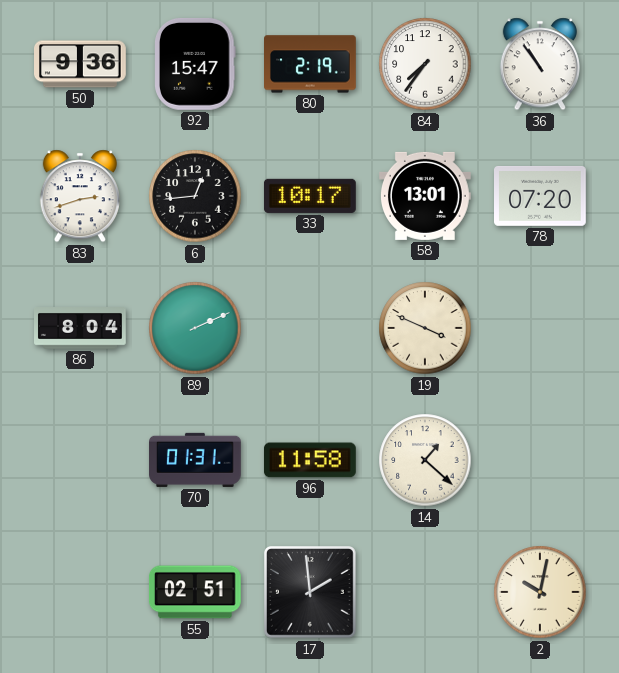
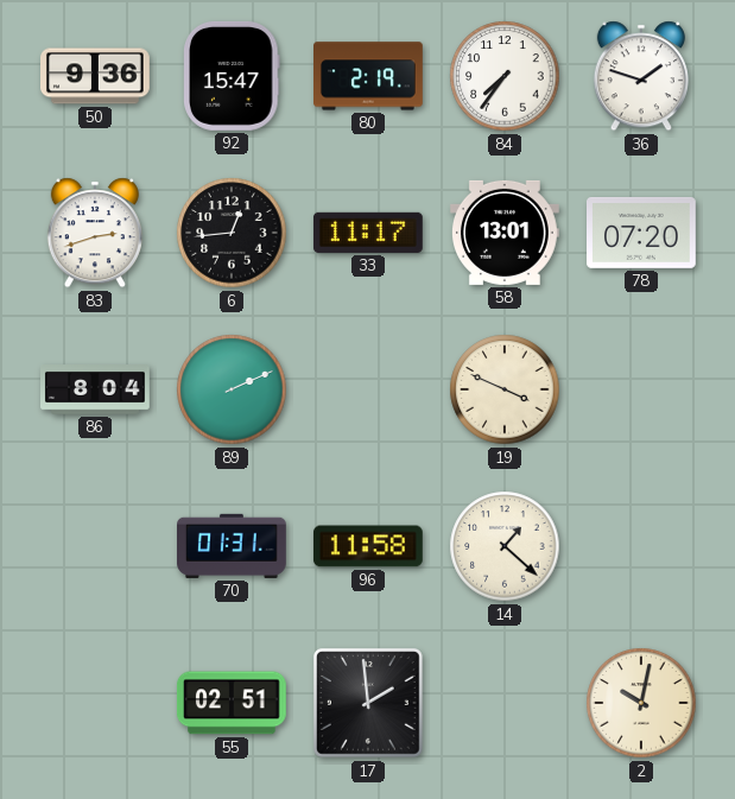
36: 10:54 -> 1:48 (641, 76)
33: 10:17 -> 11:17 (368, 233)
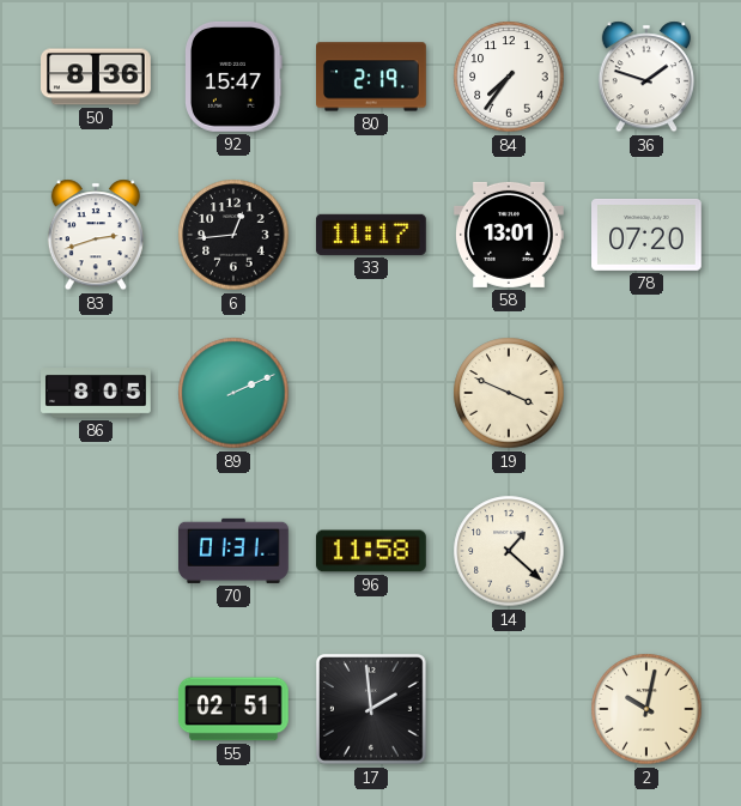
50: 9:36 -> 8:36 (97, 77)
86: 8:04 -> 8:05 (97, 394)
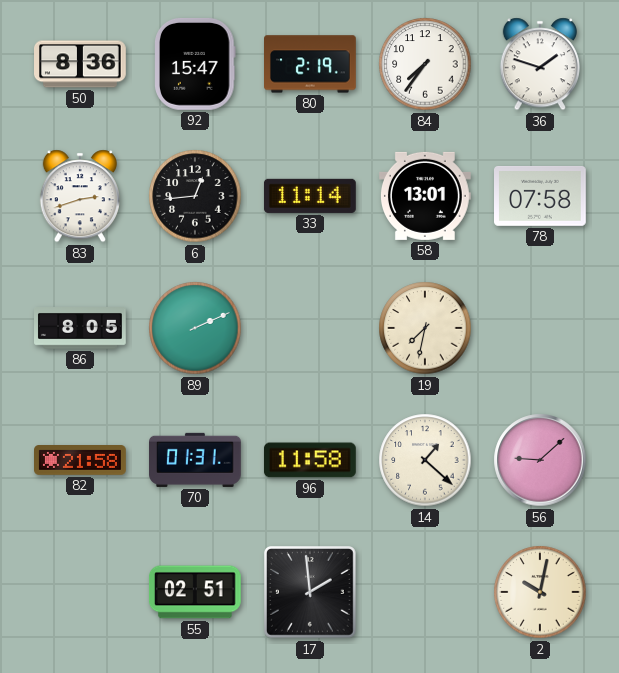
33: 11:17 -> 11:14 (310, 196)
78: 07:20 -> 07:58 (541, 197)
19: 3:49 -> 7:32 (425, 328)
82: none -> 21:58 (81, 460)
56: none -> 9:08 (540, 460)
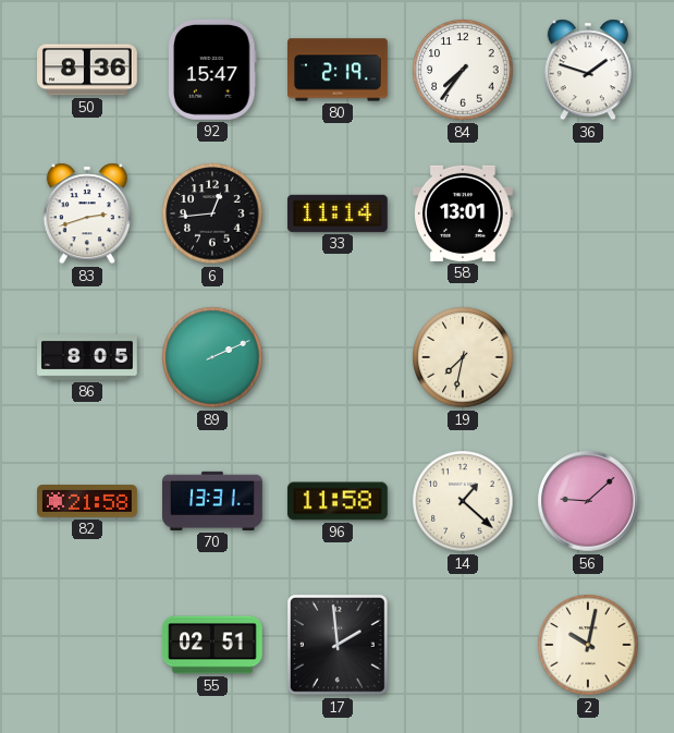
78: 07:58 -> none (541, 197)
70: 01:31 -> 13:31 (213, 501)
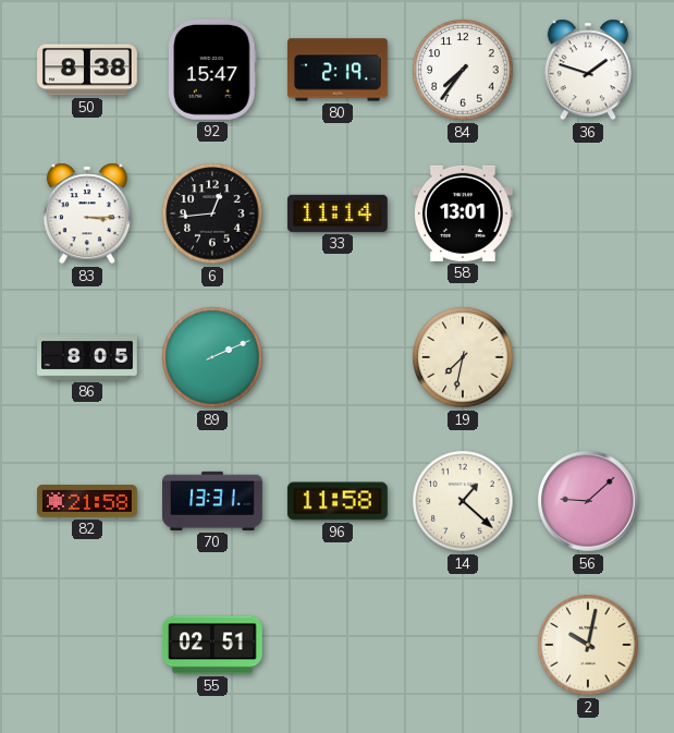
50: 8:36 -> 8:38 (88, 70)
83: 2:42 -> 3:15 (87, 213)
17: 1:59 -> none (339, 646)
